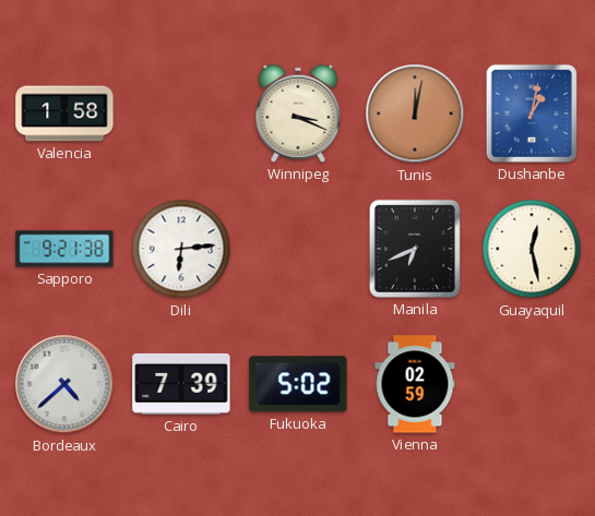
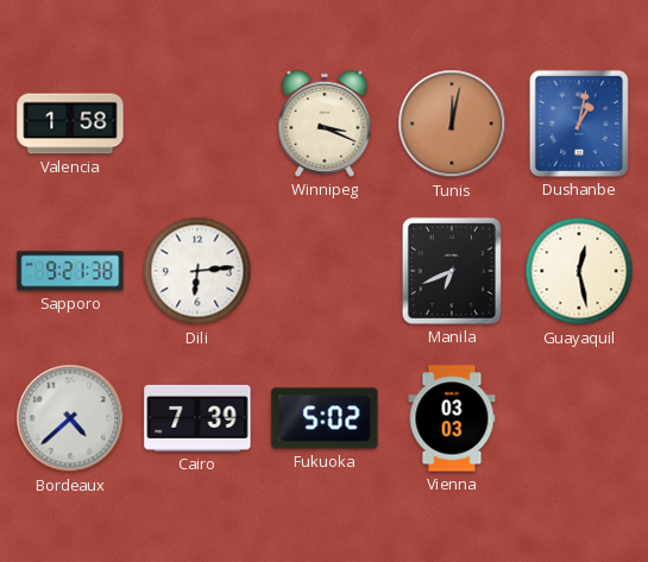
Vienna: 02:59 -> 03:03 (452, 418)
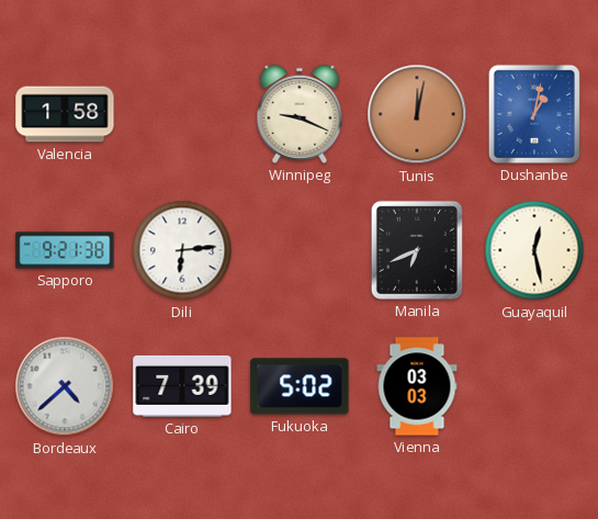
Winnipeg: 3:19 -> 9:19 (300, 114)
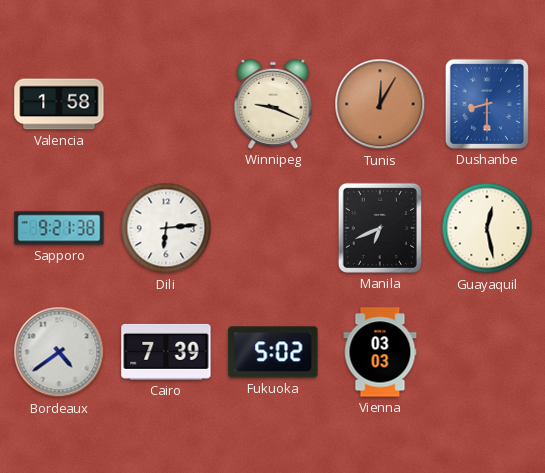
Tunis: 12:02 -> 12:05 (380, 104)
Dushanbe: 1:02 -> 8:30 (487, 104)
Bordeaux: 4:38 -> 4:39 (59, 352)
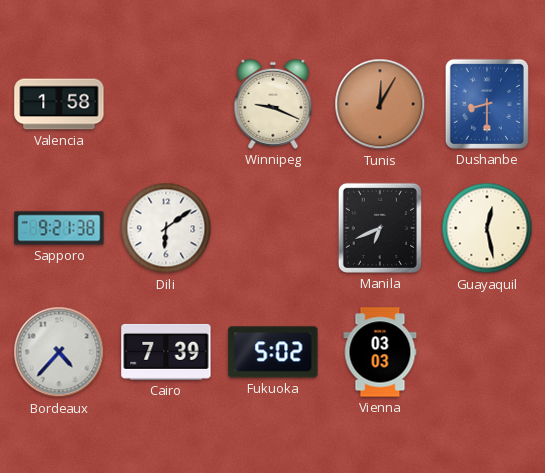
Dili: 6:14 -> 6:09 (166, 228)
Bordeaux: 4:39 -> 4:37 (59, 352)
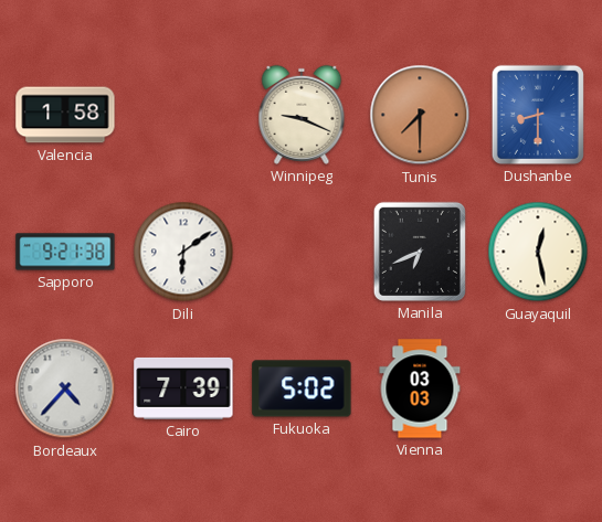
Tunis: 12:05 -> 7:30 (420, 115)
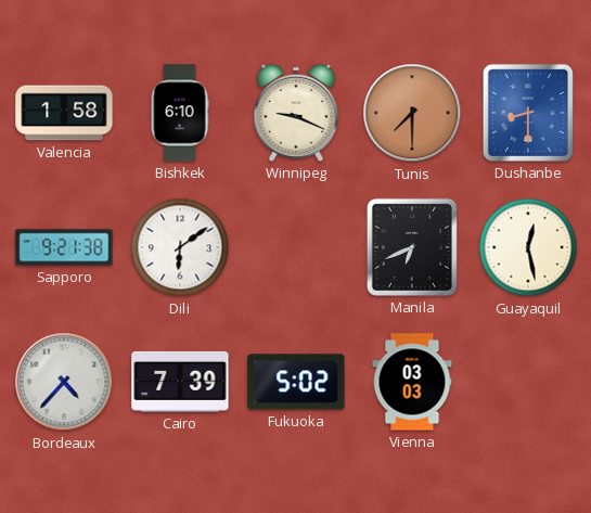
Bishkek: none -> 6:10 (180, 113)
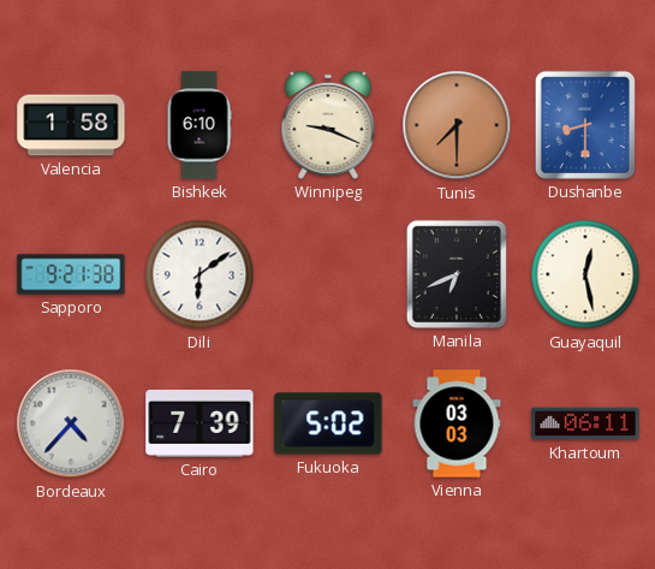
Khartoum: none -> 06:11 (585, 423)
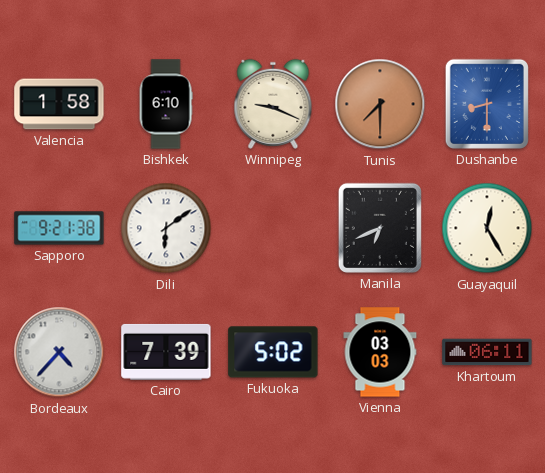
Guayaquil: 12:28 -> 12:25 (487, 228)
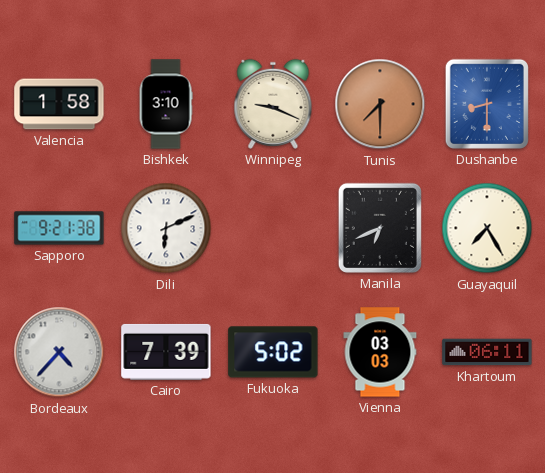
Bishkek: 6:10 -> 3:10 (166, 104)
Dili: 6:09 -> 6:11 (166, 228)
Guayaquil: 12:25 -> 7:25 (487, 228)
